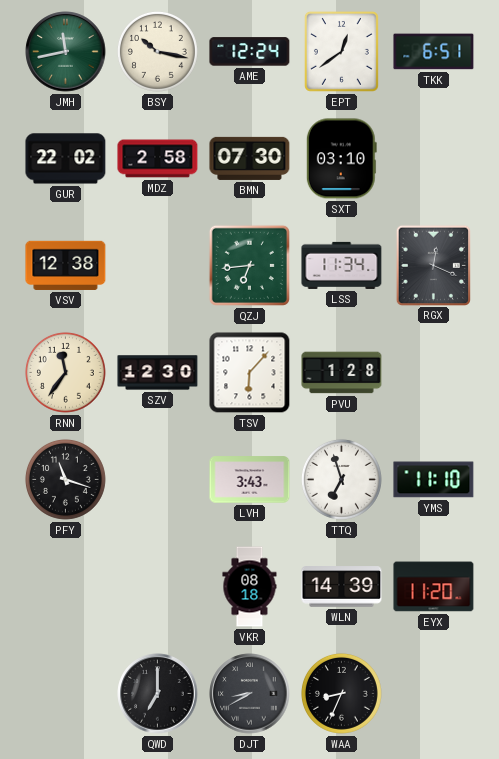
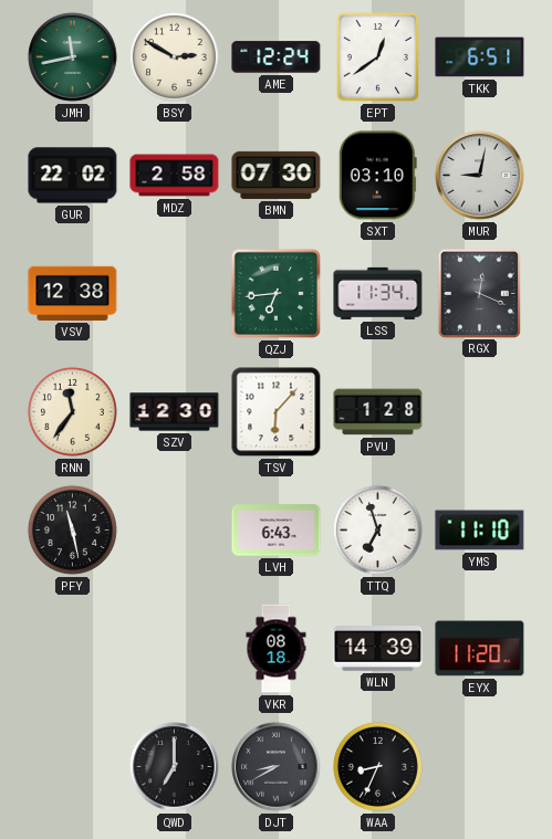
BSY: 10:17 -> 2:50 (174, 56)
MUR: none -> 9:02 (480, 176)
PFY: 11:18 -> 11:28 (72, 529)
LVH: 3:43 -> 6:43 (277, 531)
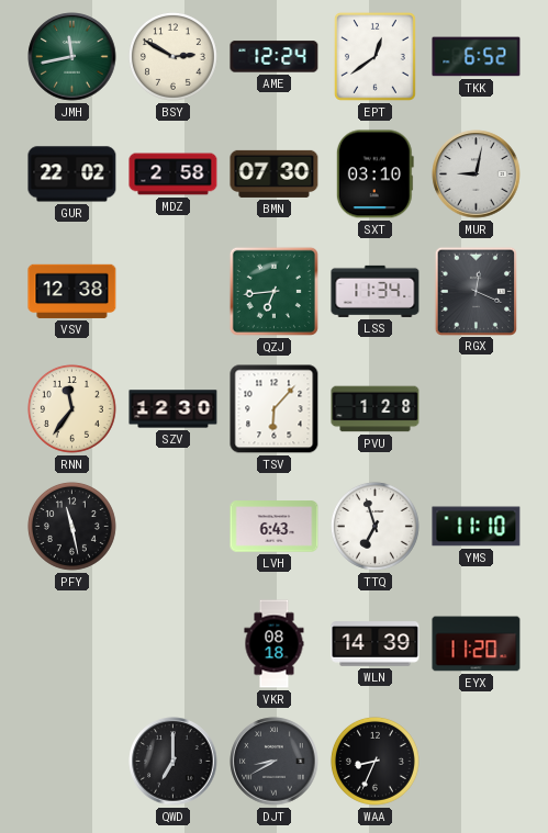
TKK: 6:51 -> 6:52 (477, 57)
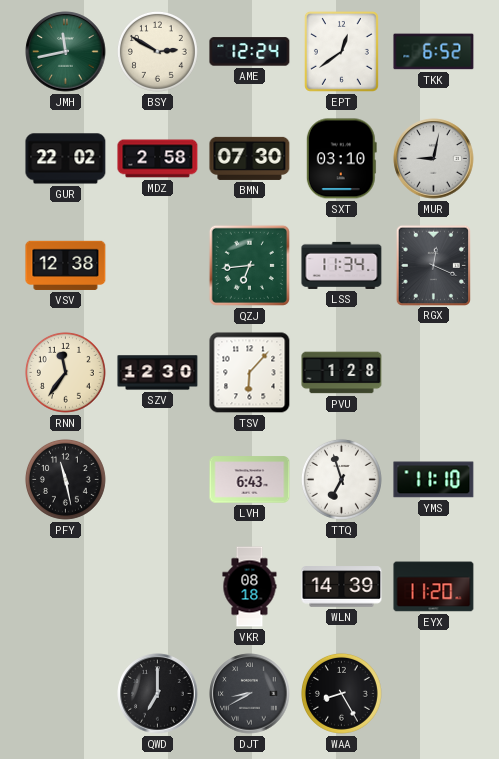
WAA: 8:34 -> 8:25 (341, 693)
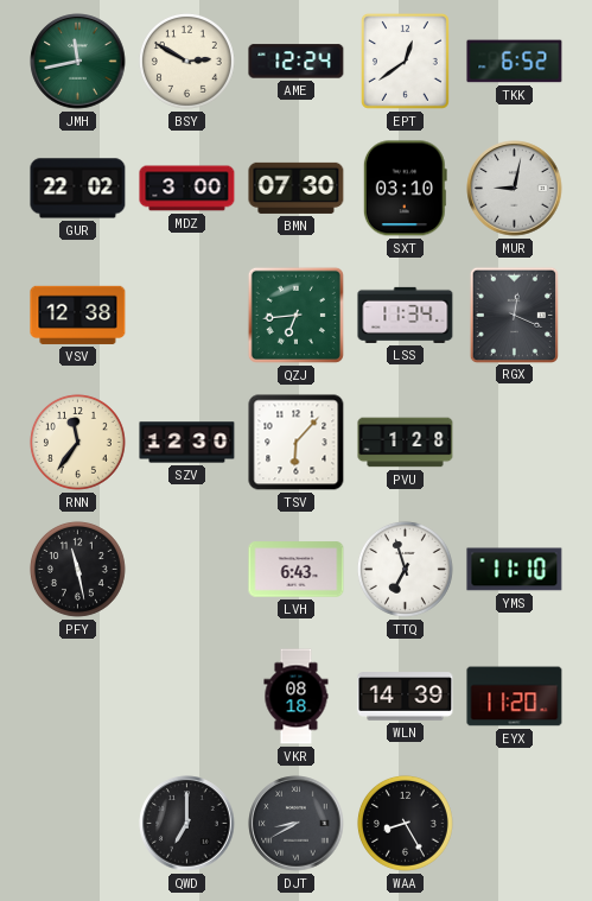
MDZ: 2:58 -> 3:00 (187, 189)
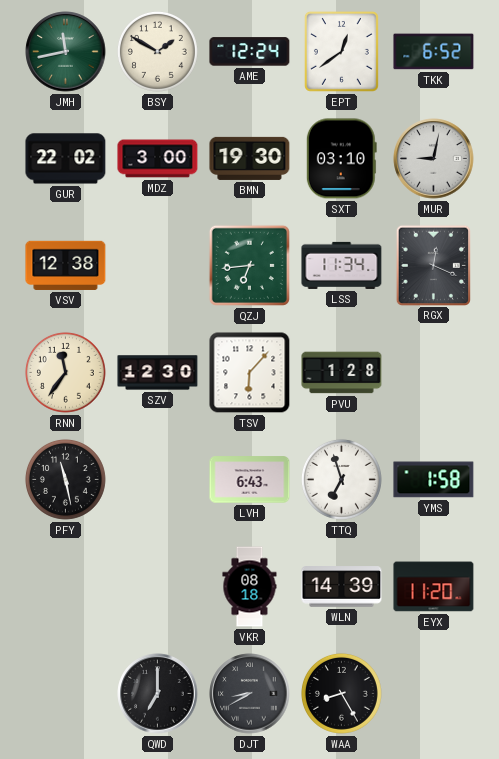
BSY: 2:50 -> 1:50 (157, 51)
BMN: 07:30 -> 19:30 (250, 158)
YMS: 11:10 -> 1:58 (434, 480)
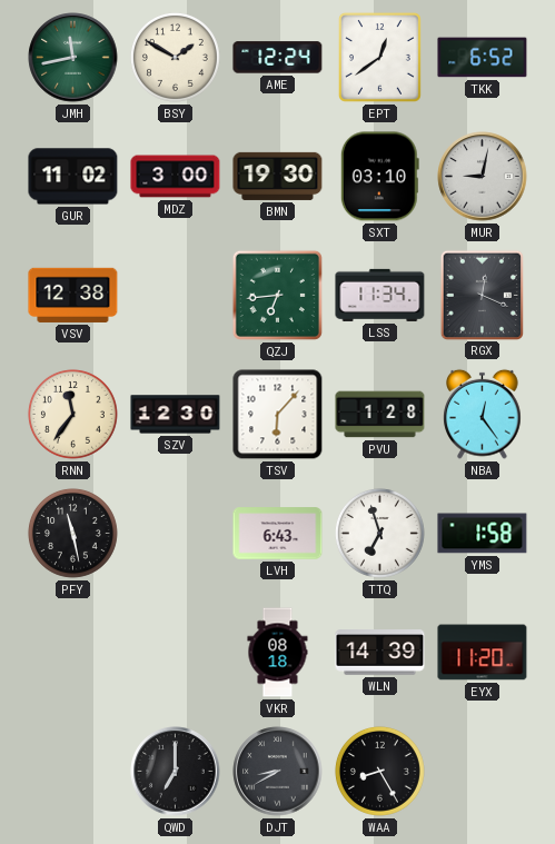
GUR: 22:02 -> 11:02 (73, 177)
NBA: none -> 12:24 (483, 414)
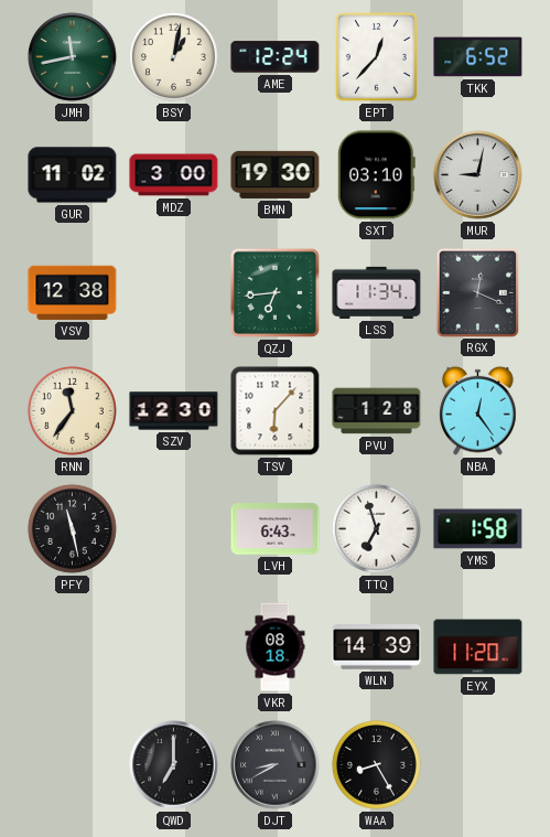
BSY: 1:50 -> 1:02 (173, 56)
EPT: 12:39 -> 12:37 (376, 56)
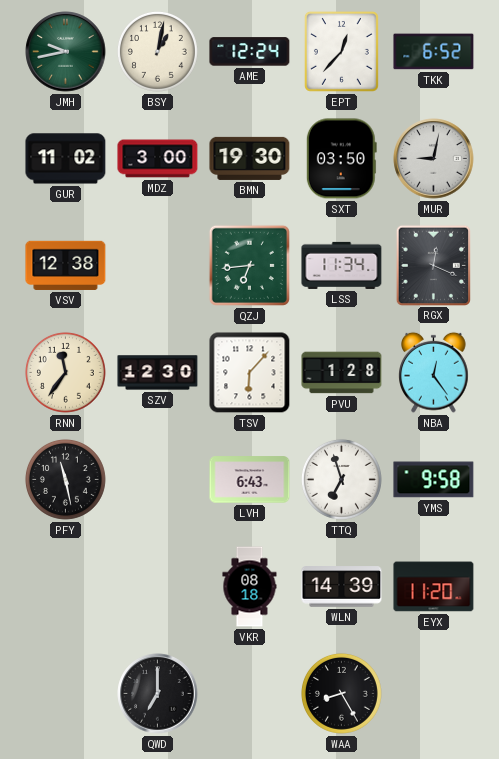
JMH: 11:43 -> 9:43 (66, 52)
SXT: 03:10 -> 03:50 (341, 159)
YMS: 1:58 -> 9:58 (434, 480)
DJT: 8:40 -> none (276, 765)
